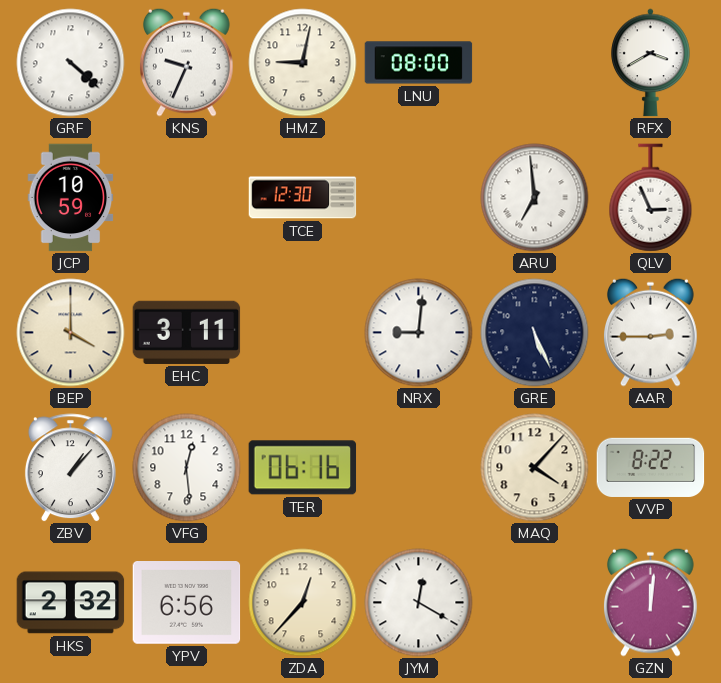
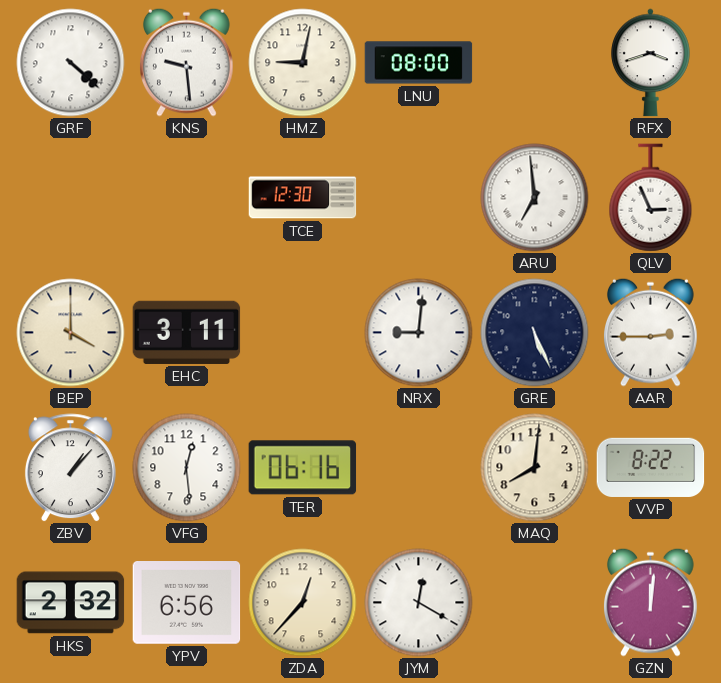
KNS: 9:34 -> 9:29 (187, 62)
RFX: 3:40 -> 3:42 (651, 63)
JCP: 10:59 -> none (71, 198)
MAQ: 4:07 -> 8:01 (535, 468)
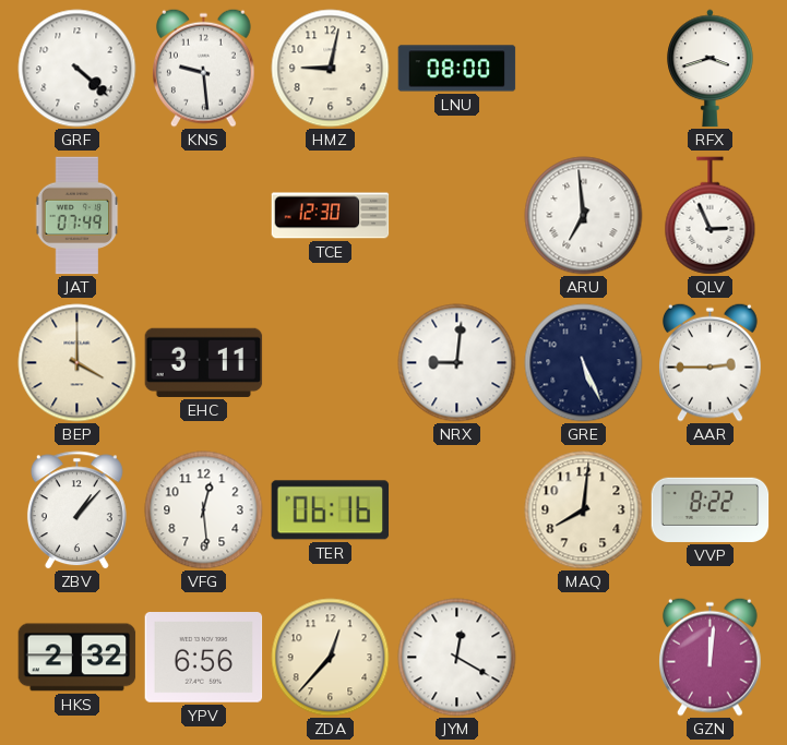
JAT: none -> 07:49 (77, 216)
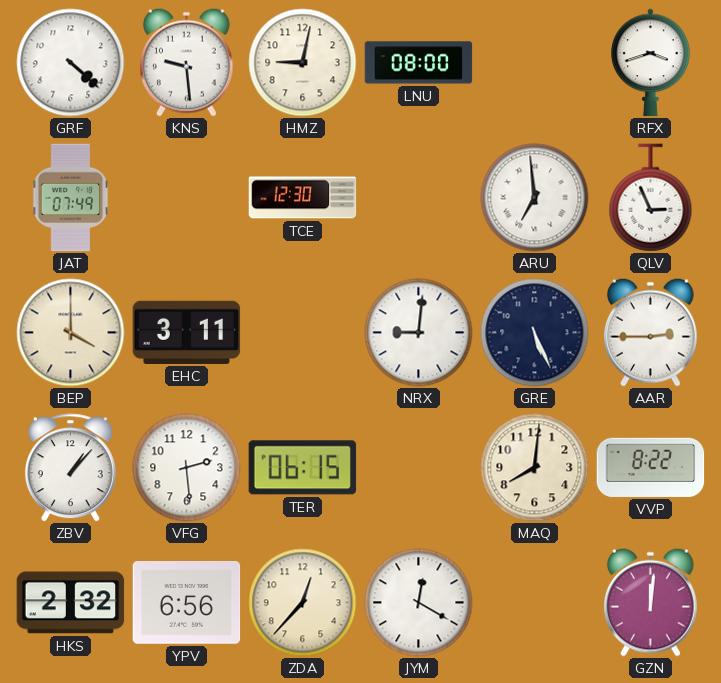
VFG: 12:29 -> 2:29 (187, 468)
TER: 06:16 -> 06:15 (303, 468)
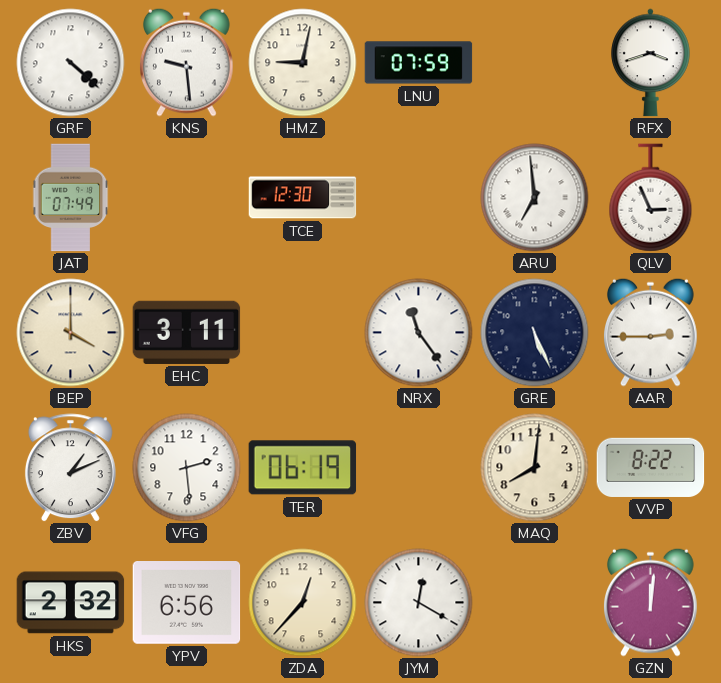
LNU: 08:00 -> 07:59 (419, 63)
NRX: 9:01 -> 11:24 (419, 333)
ZBV: 1:07 -> 1:11 (70, 468)
TER: 06:15 -> 06:19 (303, 468)
